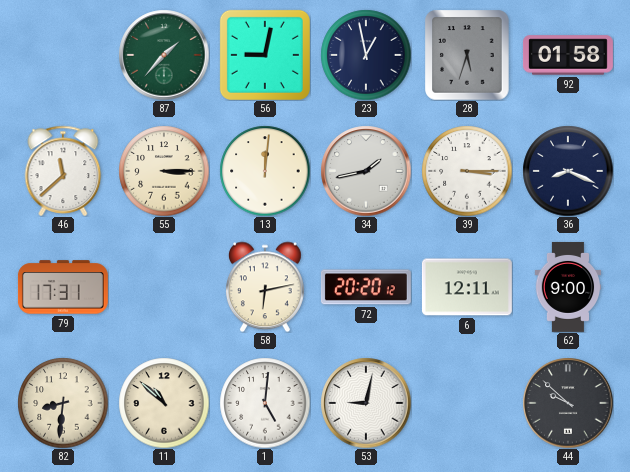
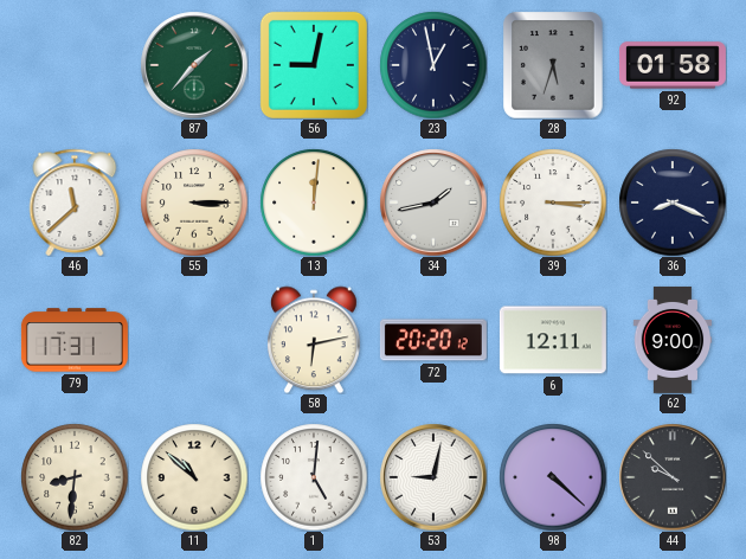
98: none -> 4:22 (553, 477)
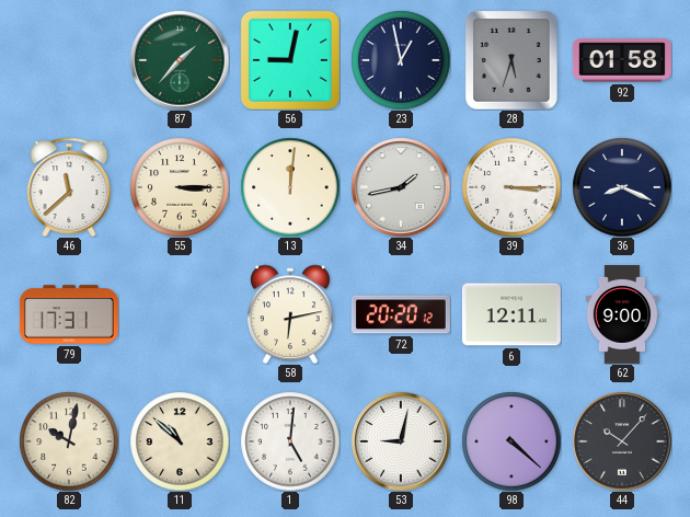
82: 8:31 -> 10:02 (69, 441)
44: 9:52 -> 10:07 (622, 441)
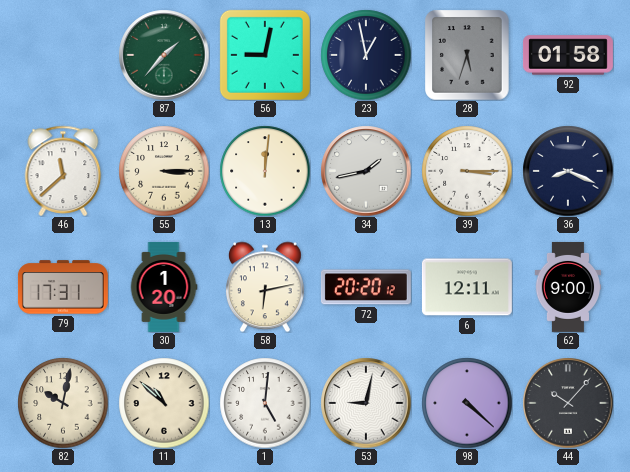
30: none -> 1:20 (164, 287)
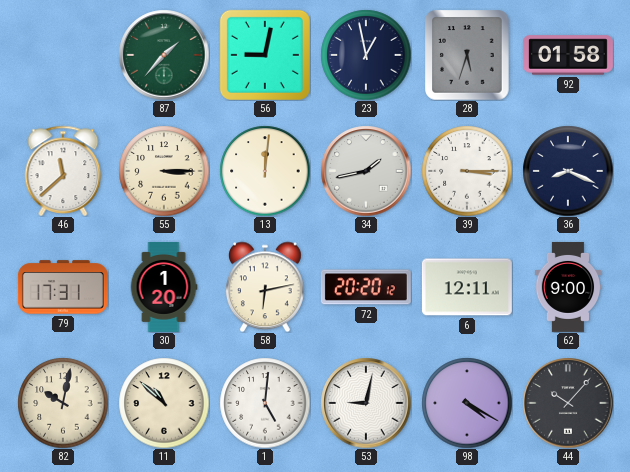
98: 4:22 -> 4:20 (467, 403)
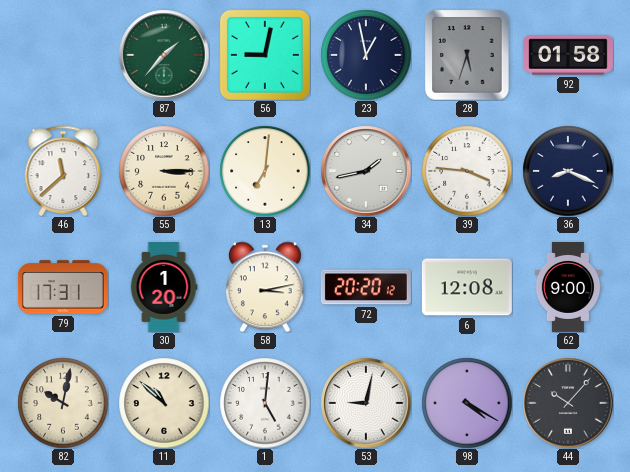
13: 12:01 -> 7:01 (265, 171)
39: 3:15 -> 3:46 (467, 171)
58: 6:13 -> 3:13 (265, 287)
6: 12:11 -> 12:08 (467, 287)
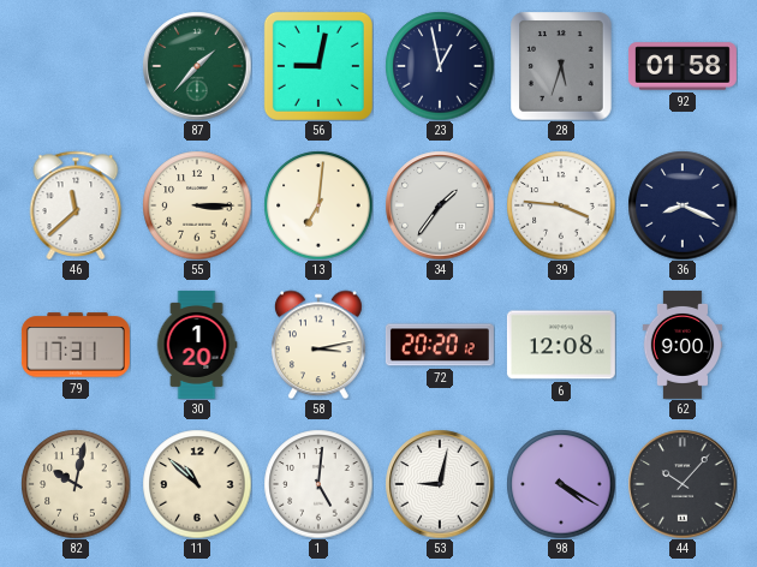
34: 1:43 -> 1:36 (440, 205)
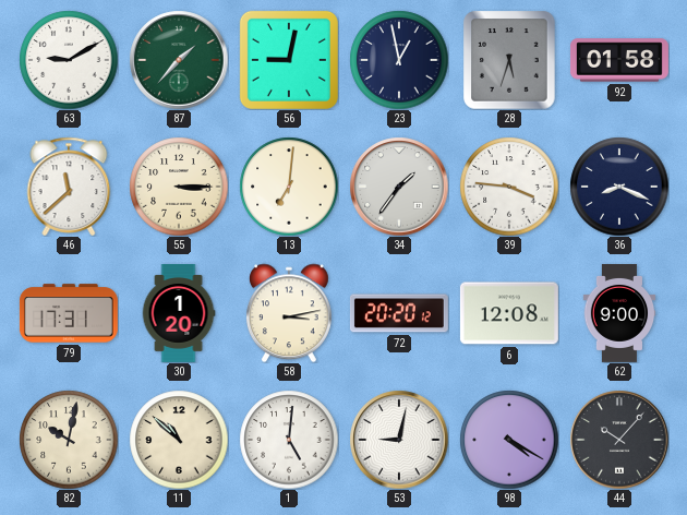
63: none -> 9:10 (69, 60)
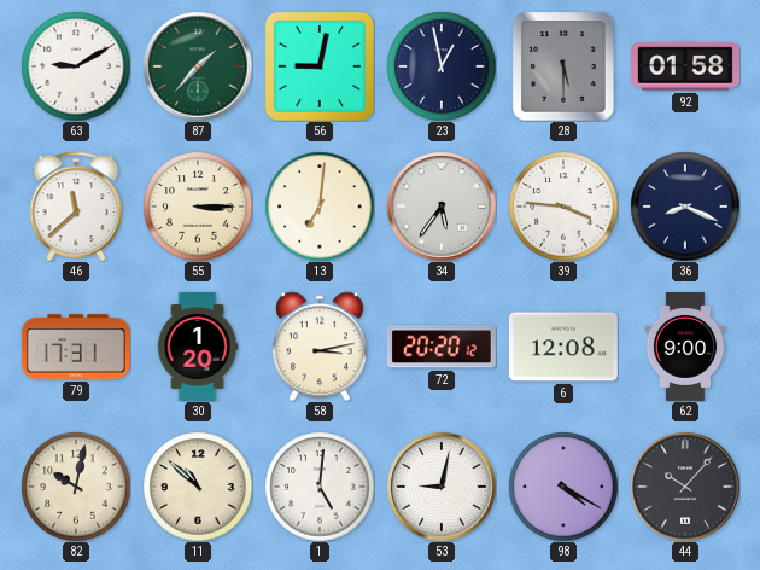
28: 5:33 -> 5:30 (563, 66)
34: 1:36 -> 5:36 (442, 207)
